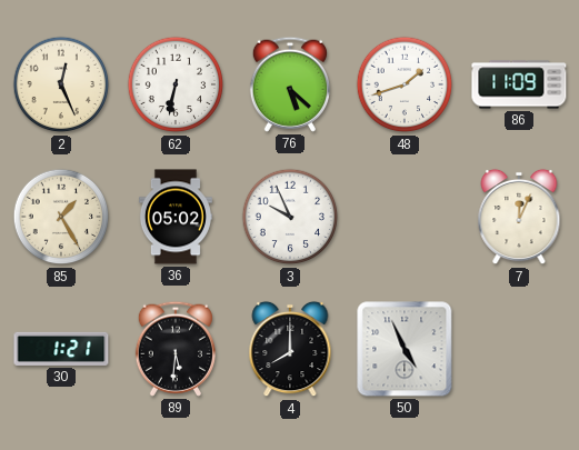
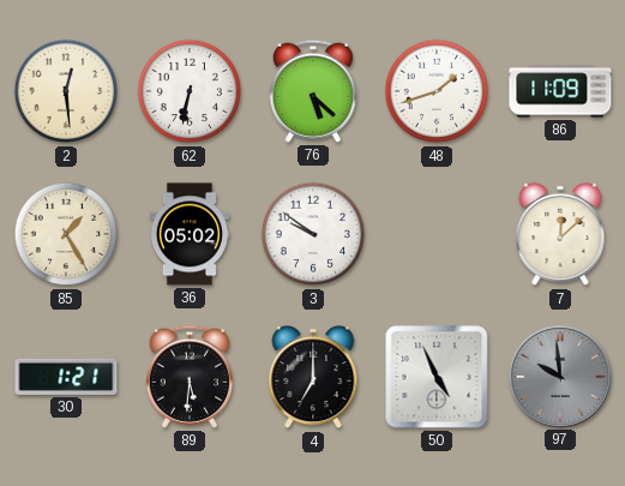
2: 12:26 -> 12:29 (66, 91)
3: 9:56 -> 9:51 (313, 234)
7: 12:04 -> 12:08 (560, 234)
4: 8:00 -> 7:00 (313, 377)
97: none -> 9:59 (559, 376)
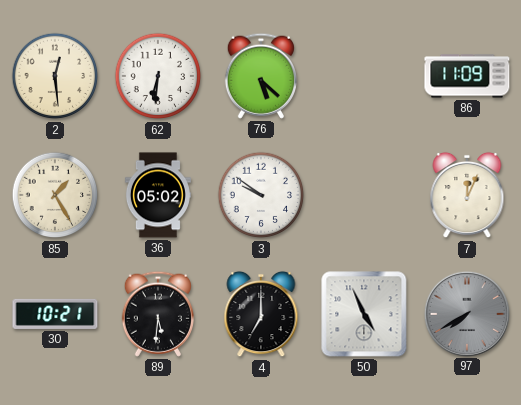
62: 6:32 -> 6:31 (158, 76)
48: 1:42 -> none (437, 91)
7: 12:08 -> 12:04 (467, 195)
30: 1:21 -> 10:21 (55, 314)
97: 9:59 -> 7:40 (466, 313)
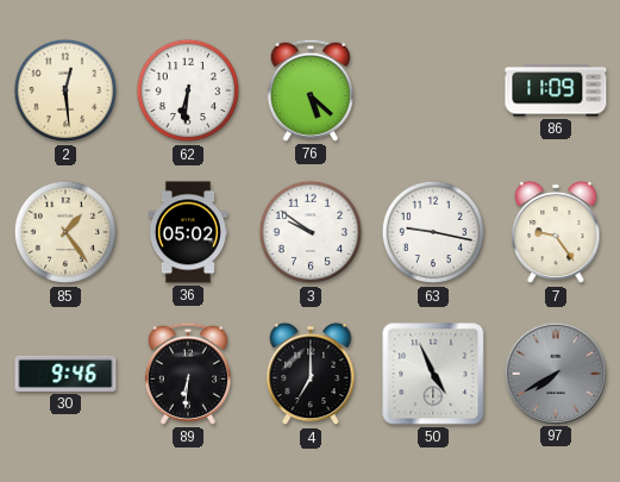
85: 1:25 -> 1:24 (65, 232)
63: none -> 9:17 (433, 232)
7: 12:04 -> 9:24 (556, 232)
30: 10:21 -> 9:46 (65, 374)
89: 5:31 -> 6:31 (188, 374)
